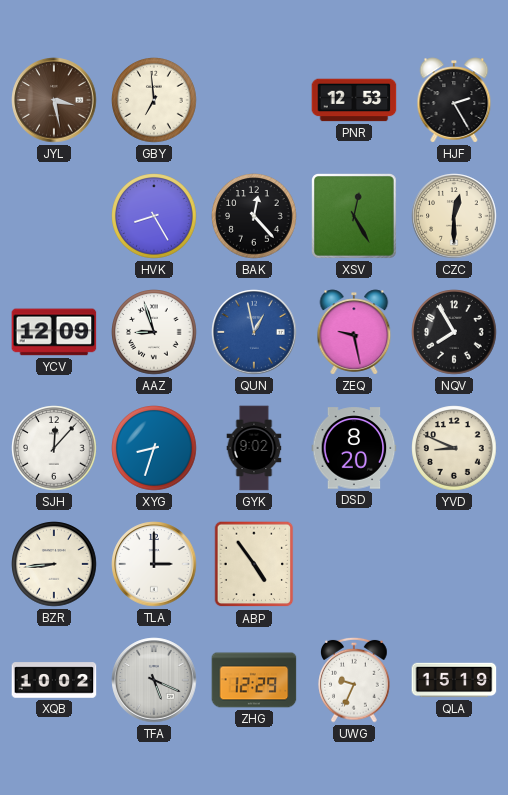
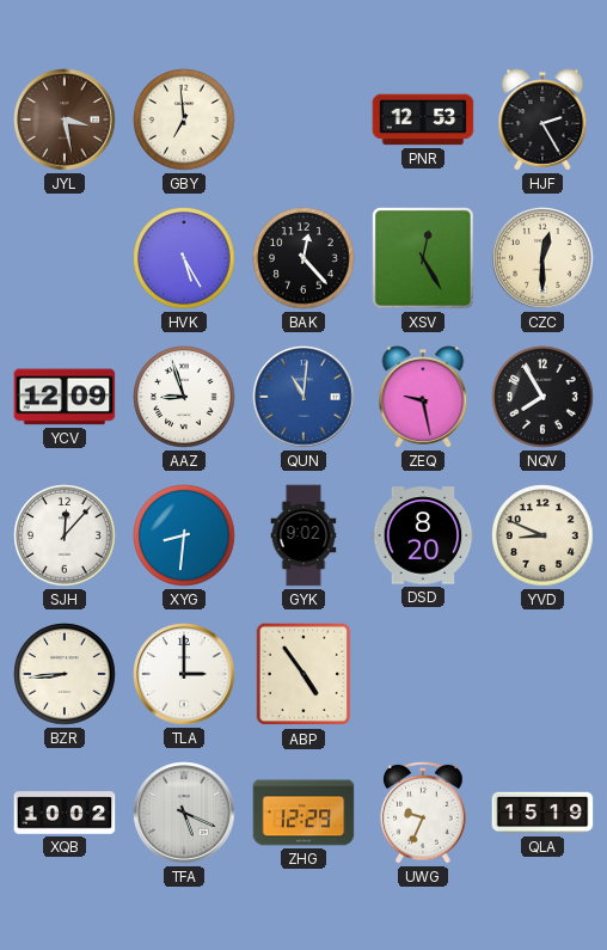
HVK: 8:25 -> 5:25 (184, 258)
QUN: 12:58 -> 11:01 (303, 397)
XYG: 8:33 -> 8:31 (184, 535)
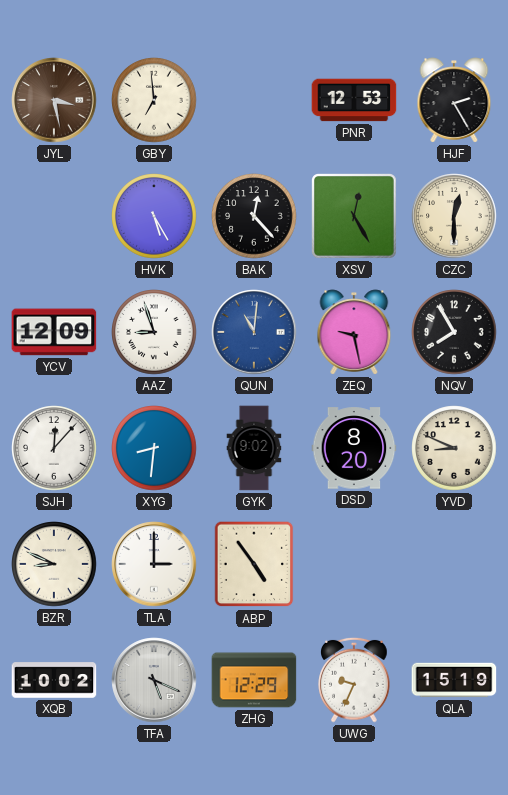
BZR: 8:44 -> 8:49 (54, 564)
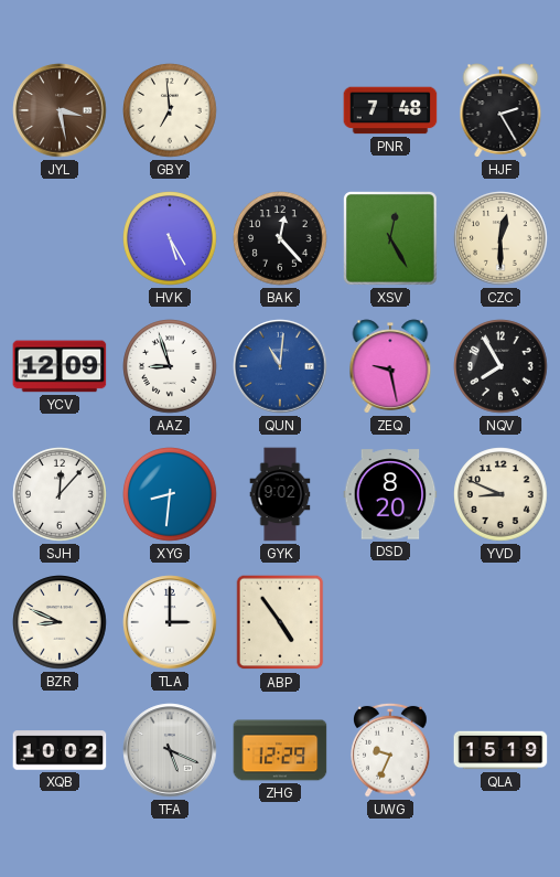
PNR: 12:53 -> 7:48 (390, 110)
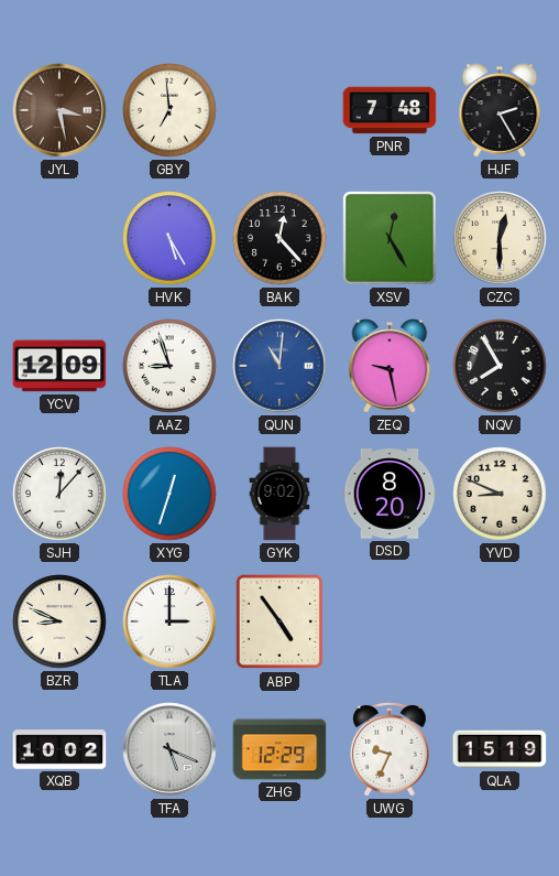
XYG: 8:31 -> 12:33 (169, 494)
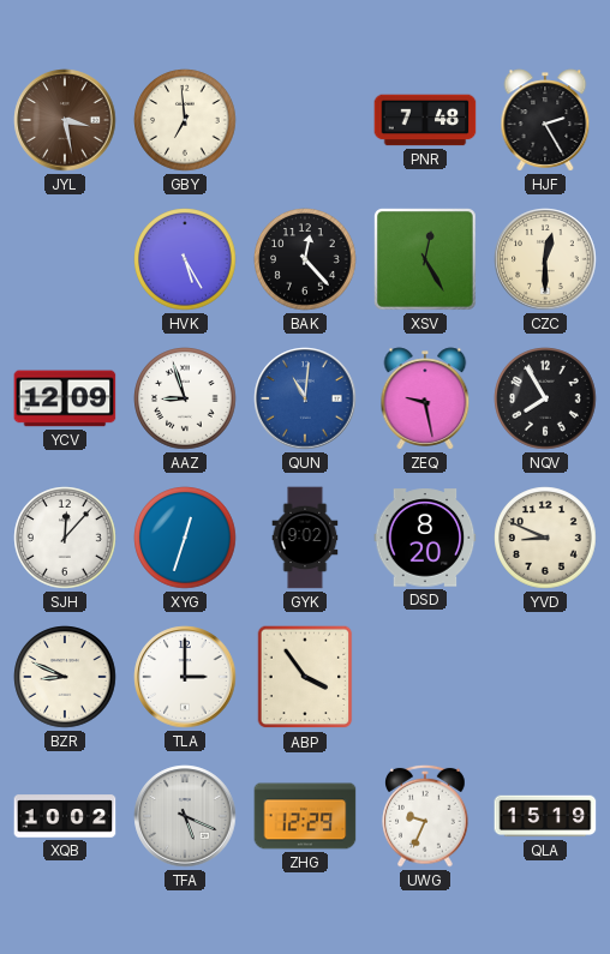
ABP: 4:54 -> 3:54 (305, 677)
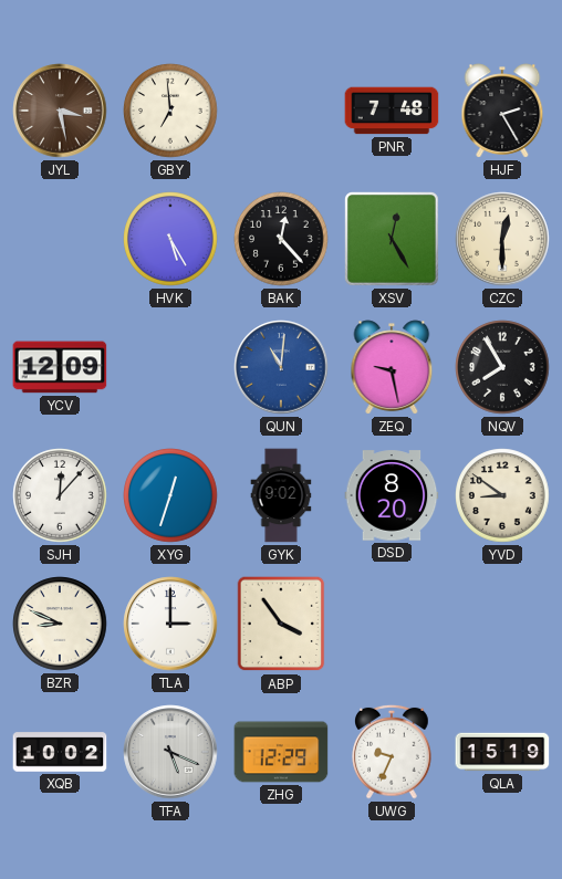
AAZ: 8:57 -> none (185, 398)
YVD: 8:49 -> 8:51 (502, 495)
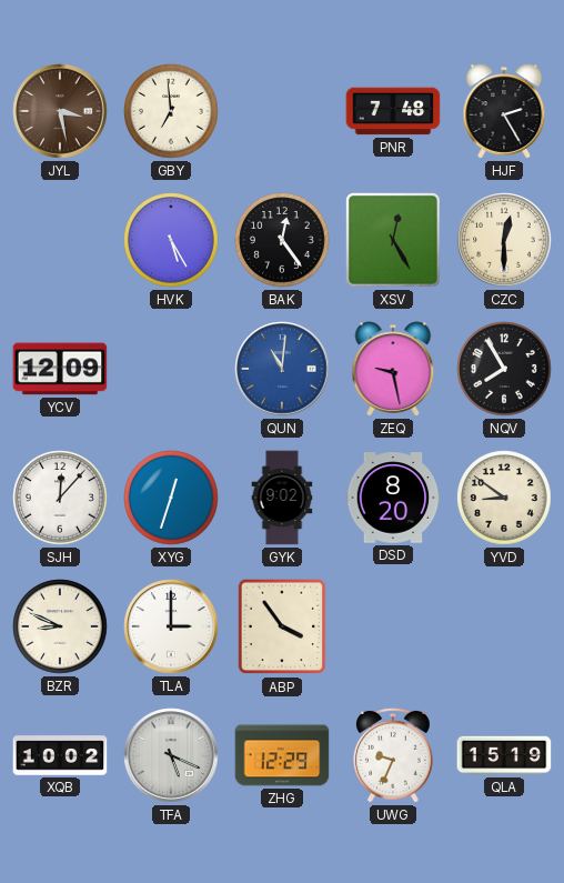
BAK: 12:23 -> 12:24 (282, 240)
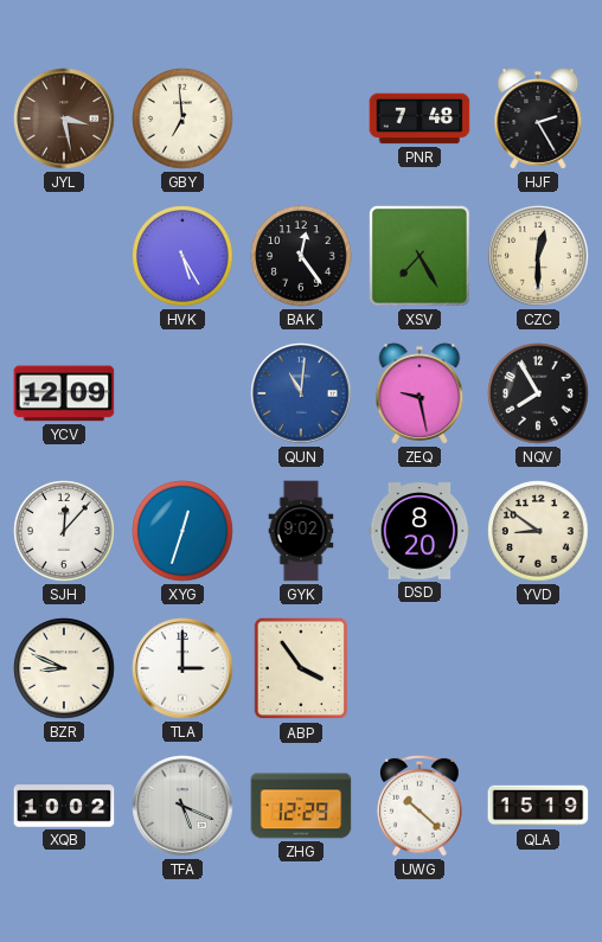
XSV: 12:25 -> 7:25 (421, 257)
UWG: 9:34 -> 10:22 (420, 806)
